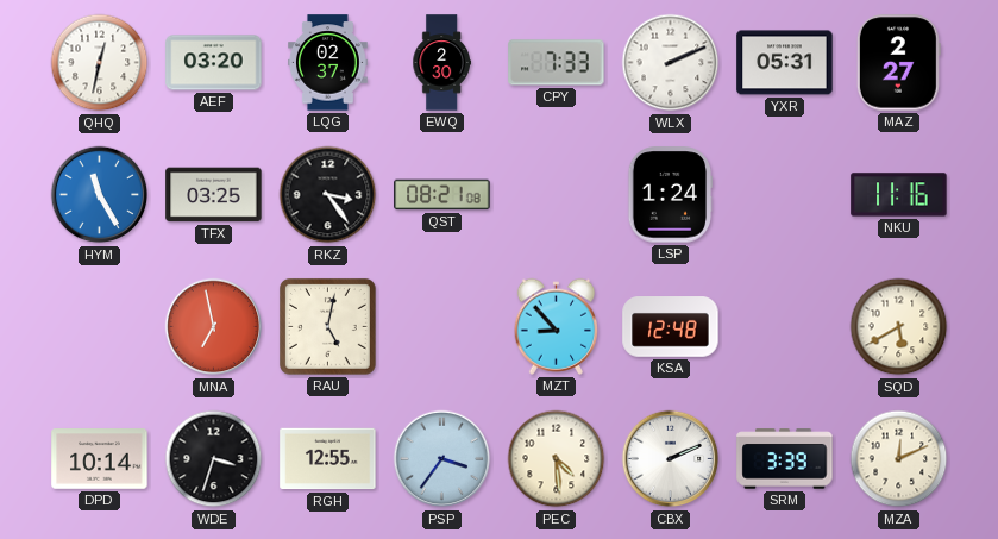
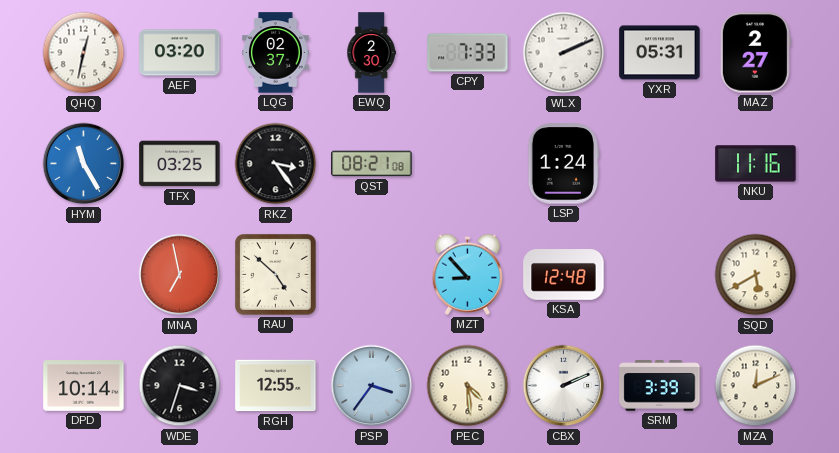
RAU: 5:02 -> 4:52 (275, 274)
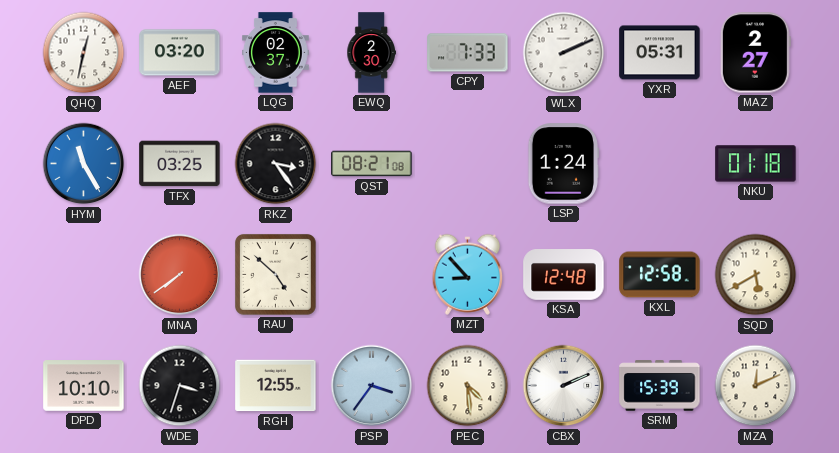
NKU: 11:16 -> 01:18 (756, 164)
MNA: 6:58 -> 7:39 (180, 275)
KXL: none -> 12:58 (660, 275)
DPD: 10:14 -> 10:10 (84, 386)
SRM: 3:39 -> 15:39 (660, 386)
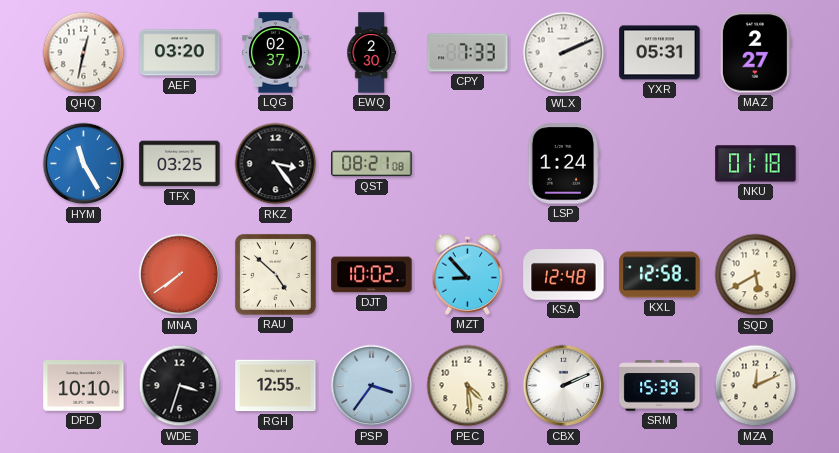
DJT: none -> 10:02 (372, 275)
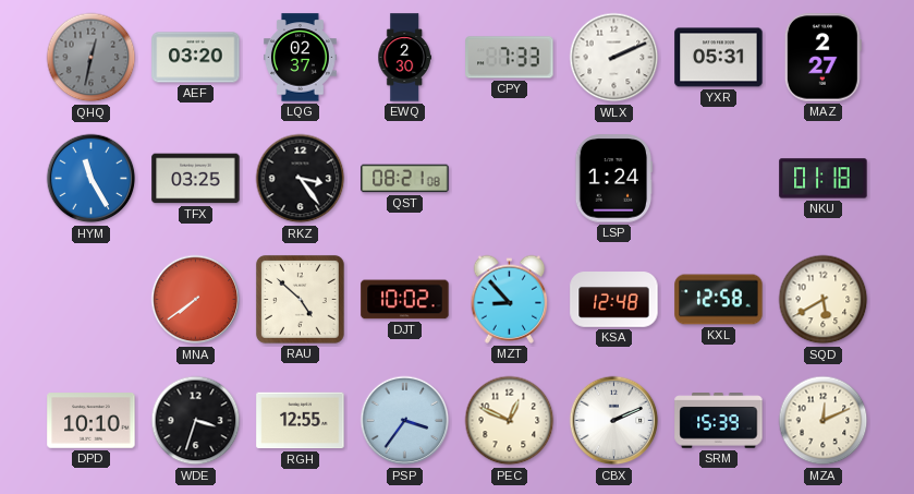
QHQ dial: white -> grey (92, 58)
PEC: 4:29 -> 12:49 (510, 421)
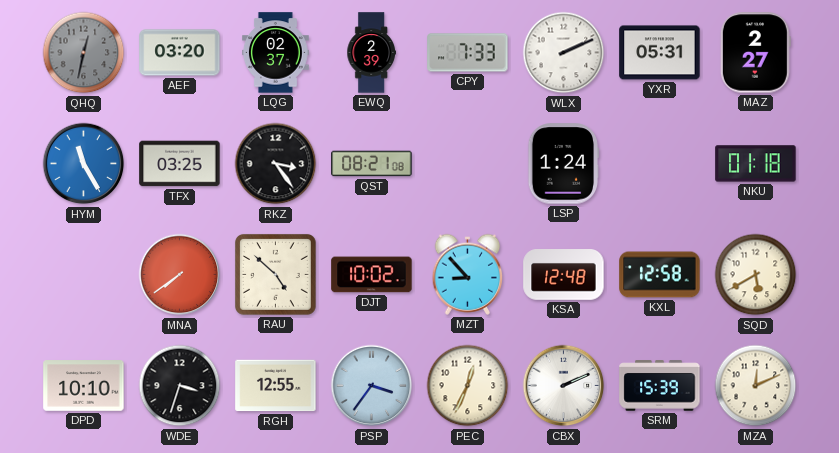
EWQ: 2:30 -> 2:39 (371, 53)
PEC: 12:49 -> 12:34 (468, 386)
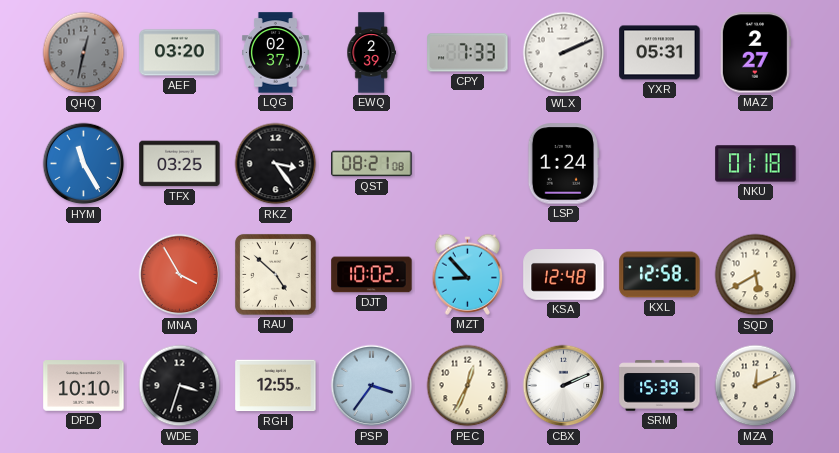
MNA: 7:39 -> 3:55 (180, 275)
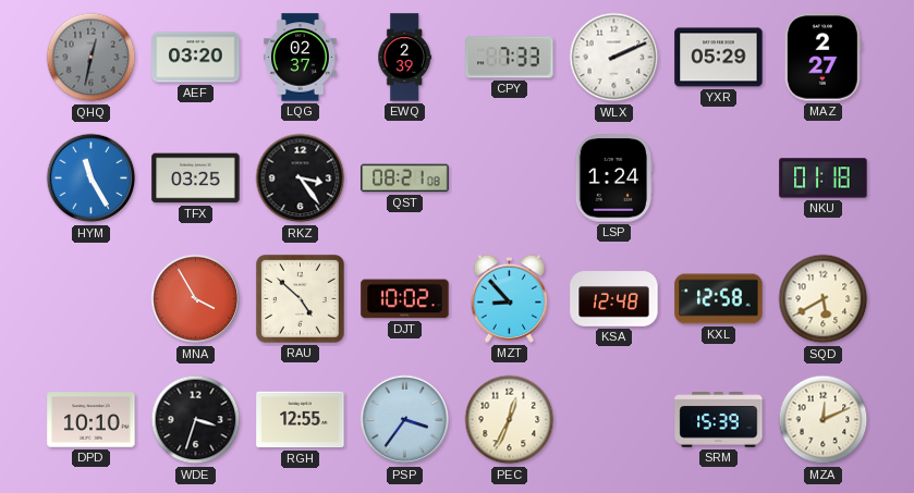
YXR: 05:31 -> 05:29 (719, 58)
CBX: 2:11 -> none (564, 386)
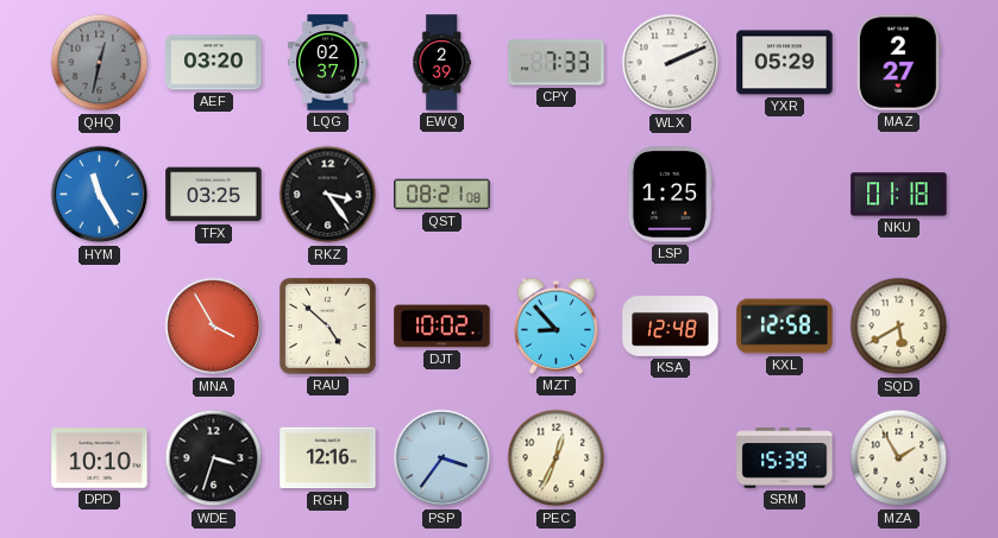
LSP: 1:24 -> 1:25 (671, 195)
RGH: 12:55 -> 12:16 (328, 458)
MZA: 12:11 -> 1:55 (899, 458)
